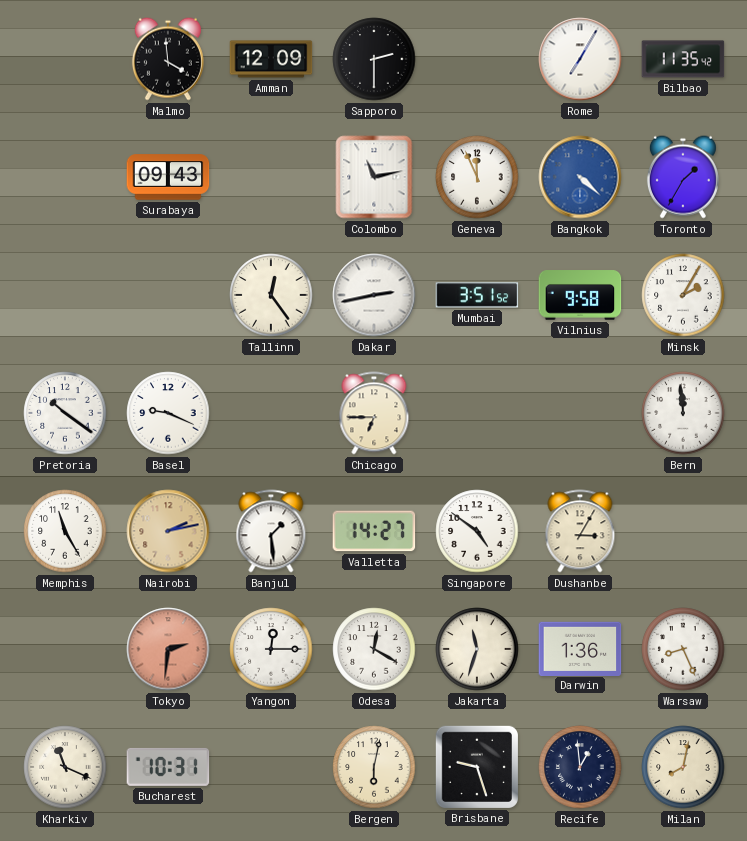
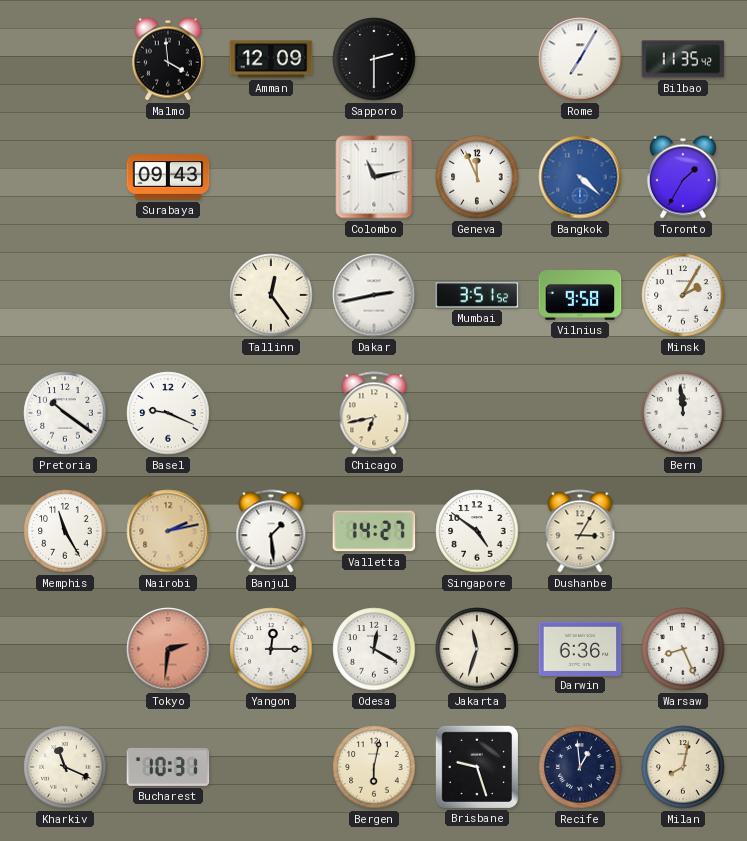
Chicago: 6:45 -> 6:43 (374, 413)
Darwin: 1:36 -> 6:36 (580, 648)
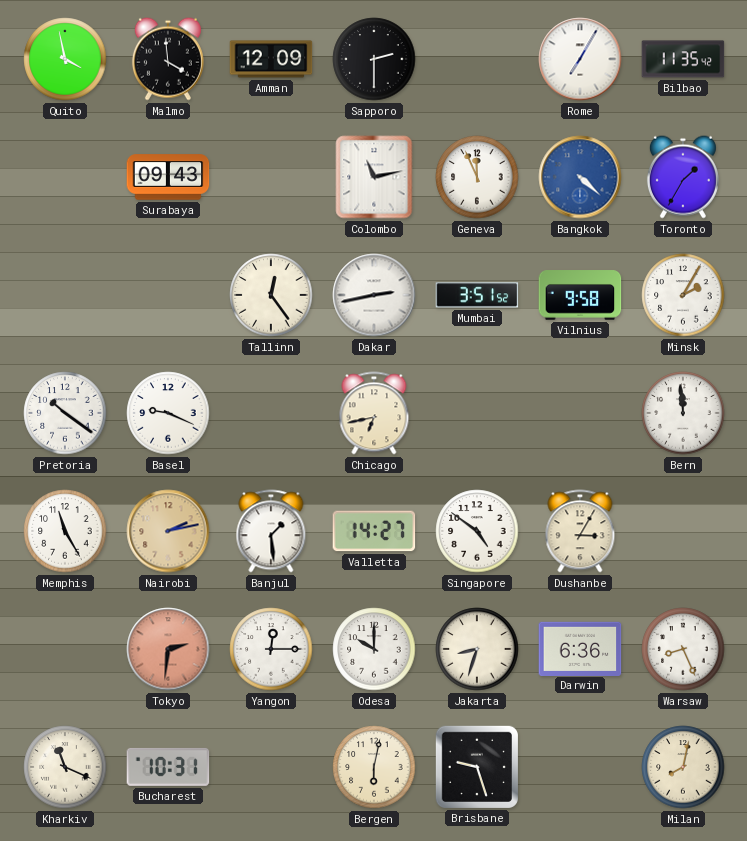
Quito: none -> 3:58 (65, 59)
Odesa: 12:20 -> 10:00 (374, 649)
Jakarta: 11:33 -> 8:33 (477, 649)
Recife: 12:59 -> none (580, 767)
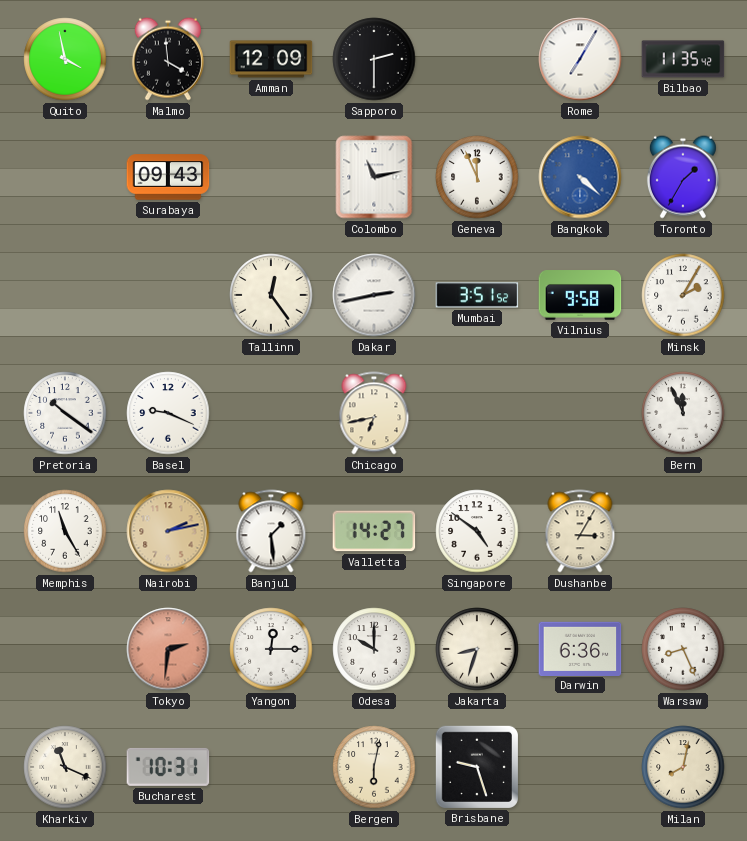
Bern: 11:59 -> 11:56 (683, 413)
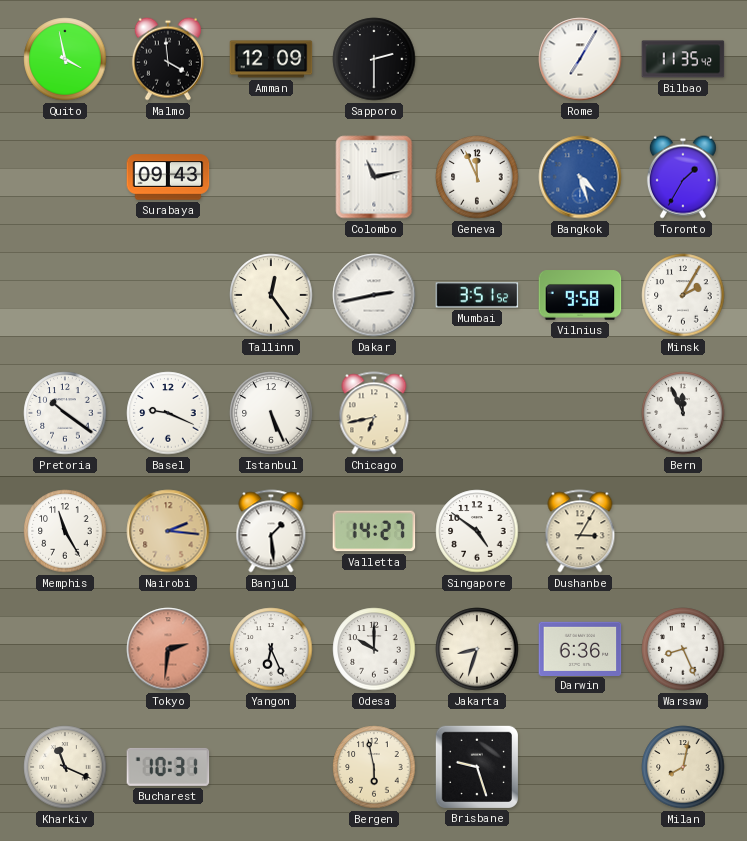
Bangkok: 4:22 -> 4:27 (580, 177)
Istanbul: none -> 5:26 (271, 413)
Nairobi: 2:13 -> 2:16 (168, 531)
Yangon: 12:15 -> 6:26 (271, 649)
Bergen: 6:02 -> 5:58 (374, 767)
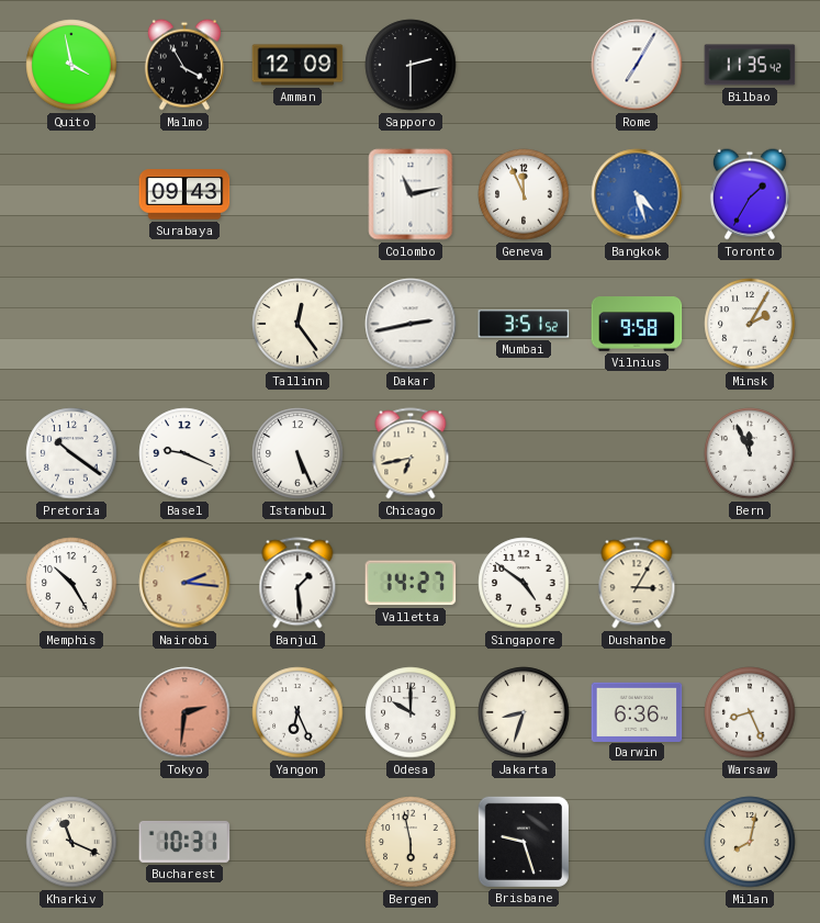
Malmo: 3:59 -> 3:55 (184, 65)
Memphis: 11:25 -> 10:25 (71, 583)
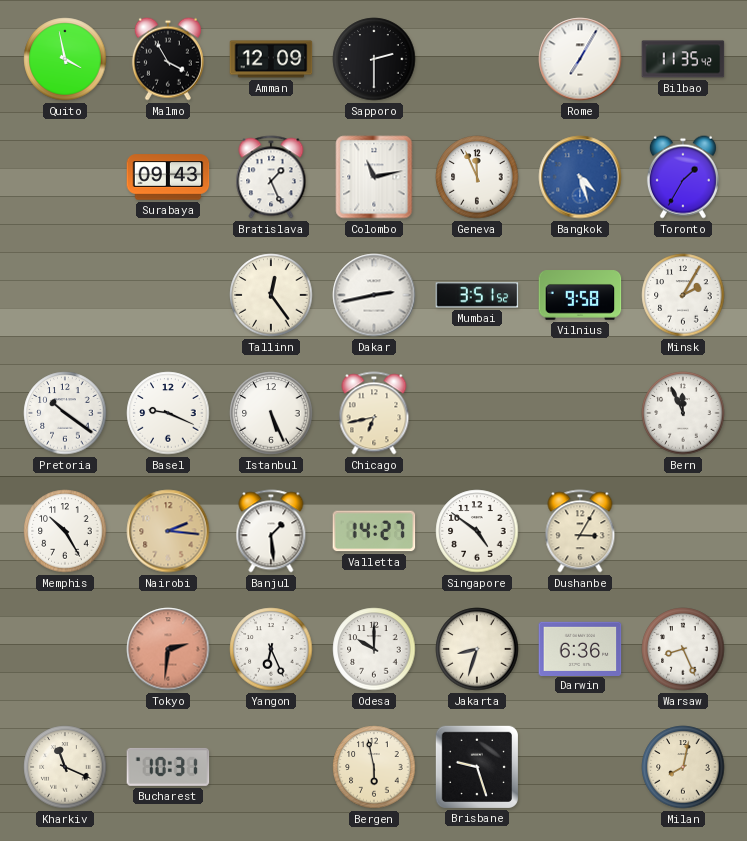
Bratislava: none -> 1:26 (271, 177)
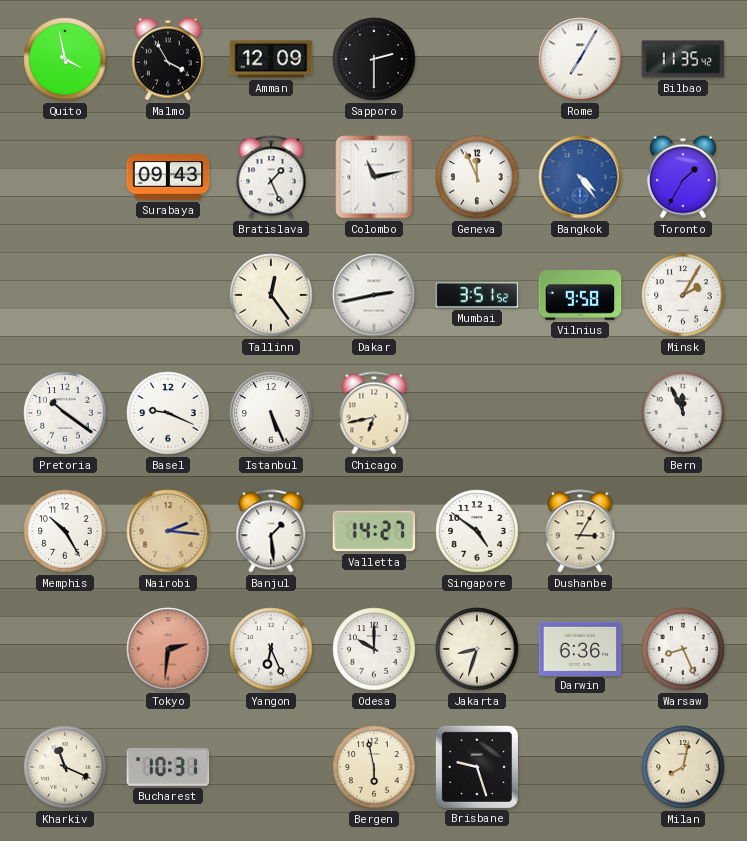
Bangkok: 4:27 -> 4:24 (580, 177)
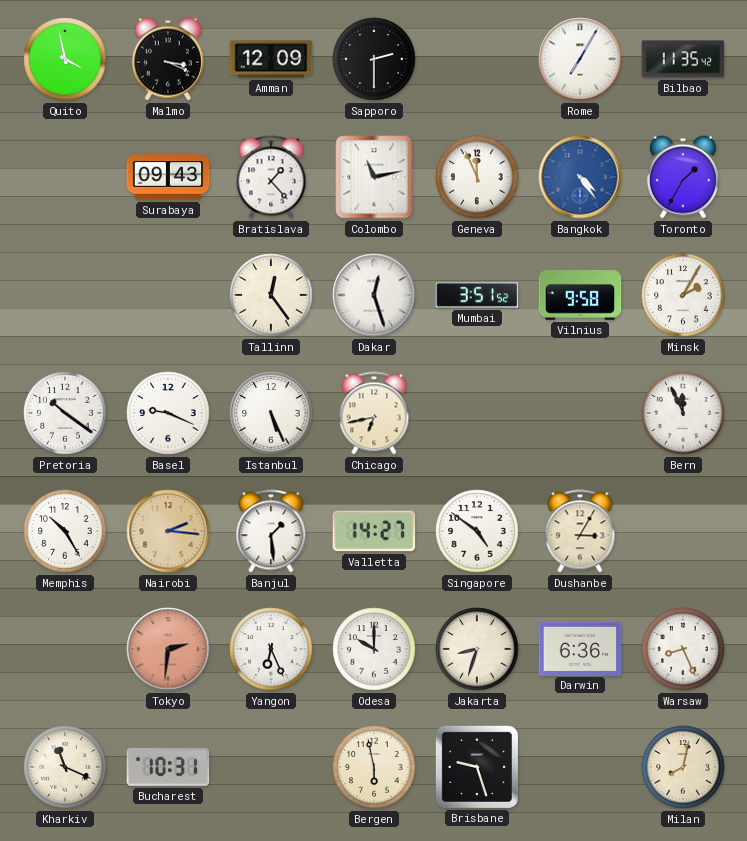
Malmo: 3:55 -> 3:19 (168, 59)
Bratislava: 1:26 -> 1:23 (271, 177)
Dakar: 2:43 -> 12:27 (374, 295)
